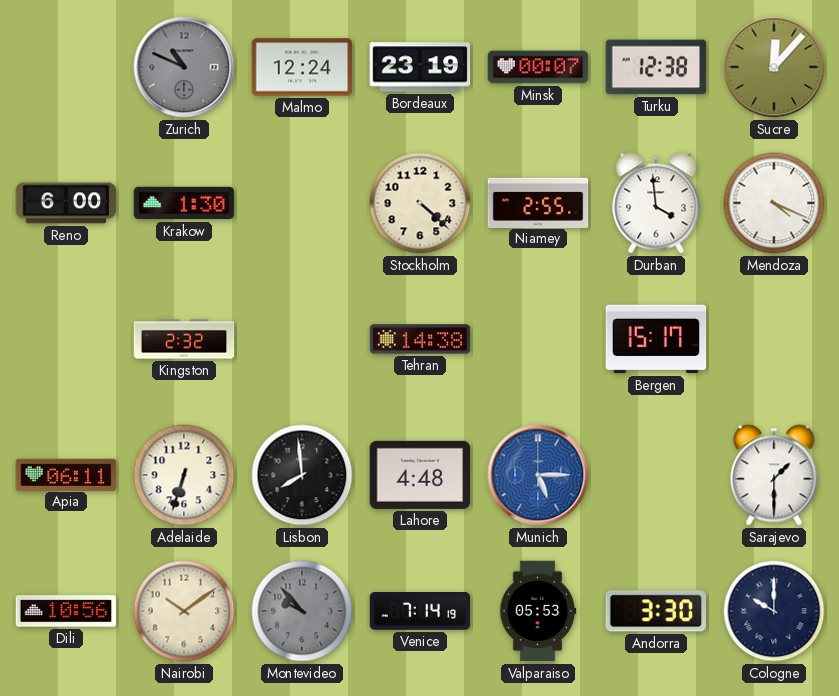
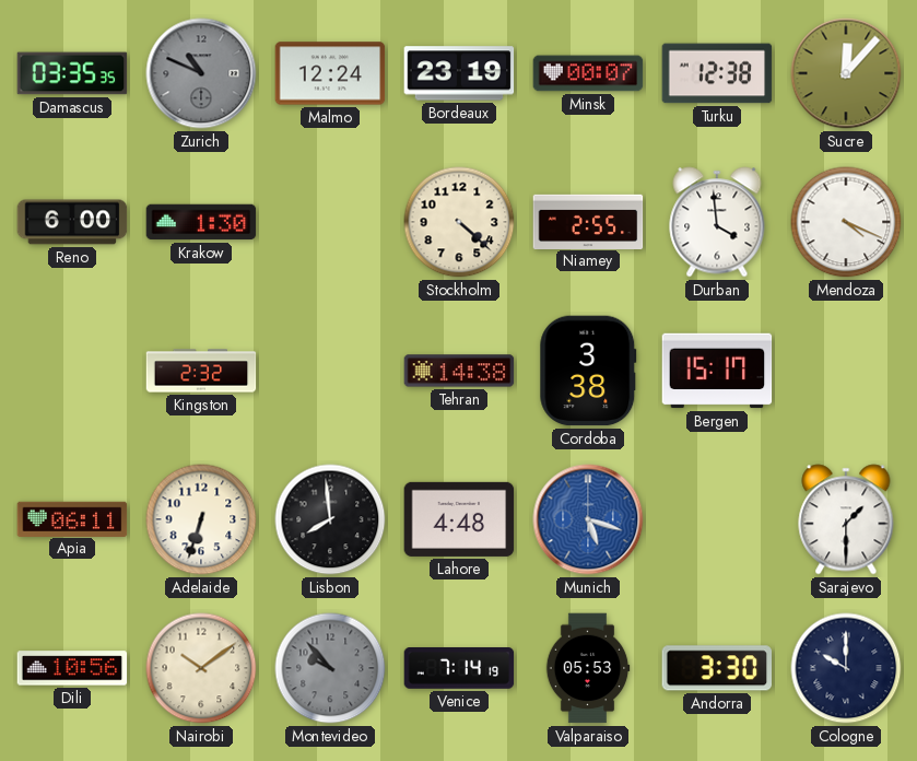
Damascus: none -> 03:35 (72, 73)
Cordoba: none -> 3:38 (588, 371)
Munich: 5:15 -> 5:18 (588, 519)
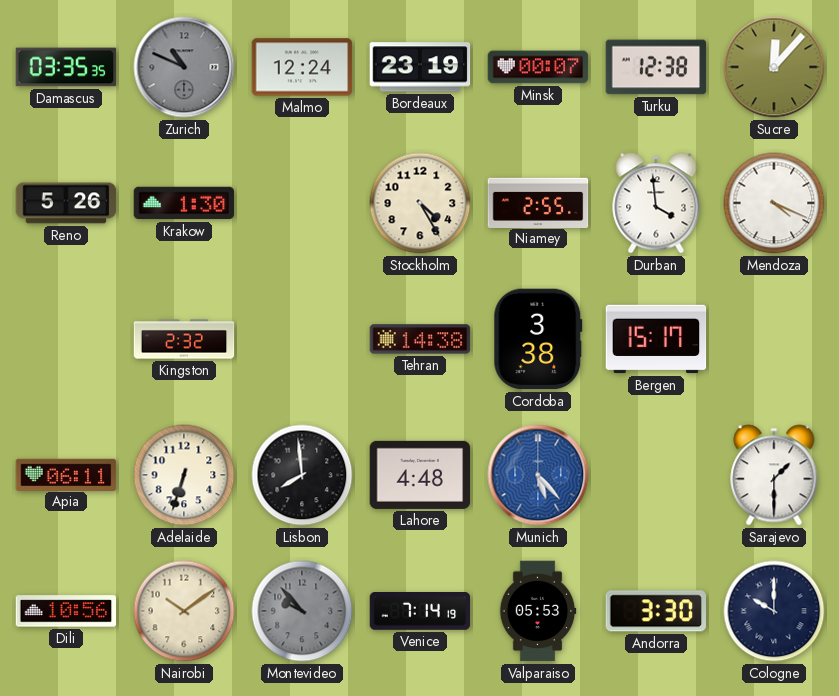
Reno: 6:00 -> 5:26 (66, 203)
Stockholm: 4:22 -> 4:25 (420, 203)
Munich: 5:18 -> 5:23 (538, 475)
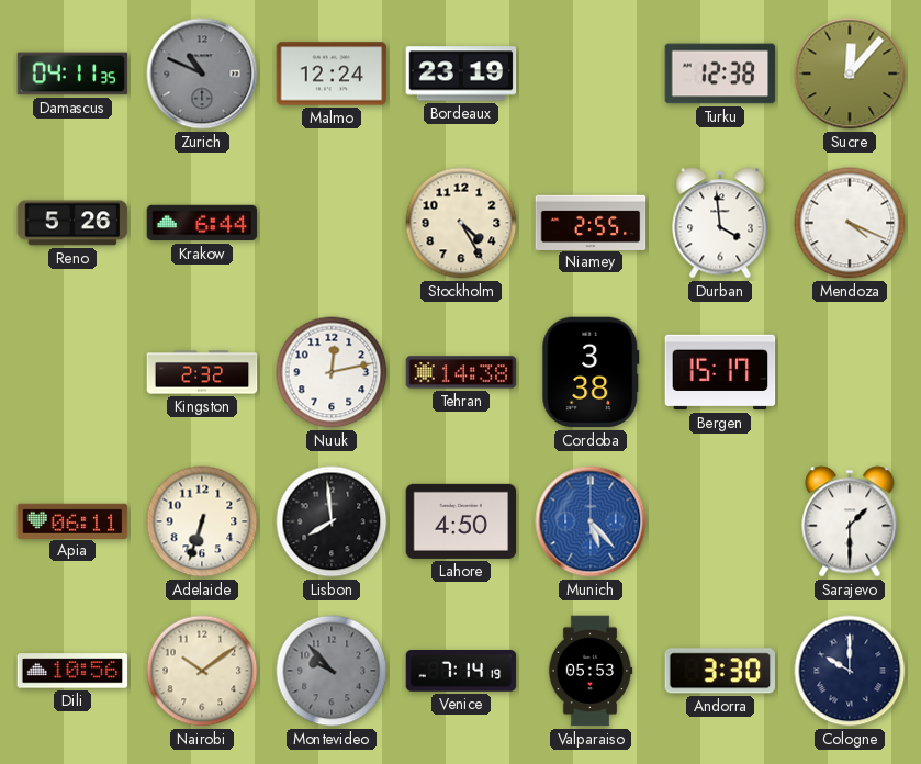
Damascus: 03:35 -> 04:11 (72, 74)
Minsk: 00:07 -> none (538, 67)
Krakow: 1:30 -> 6:44 (202, 223)
Nuuk: none -> 12:13 (332, 372)
Lahore: 4:48 -> 4:50 (461, 521)
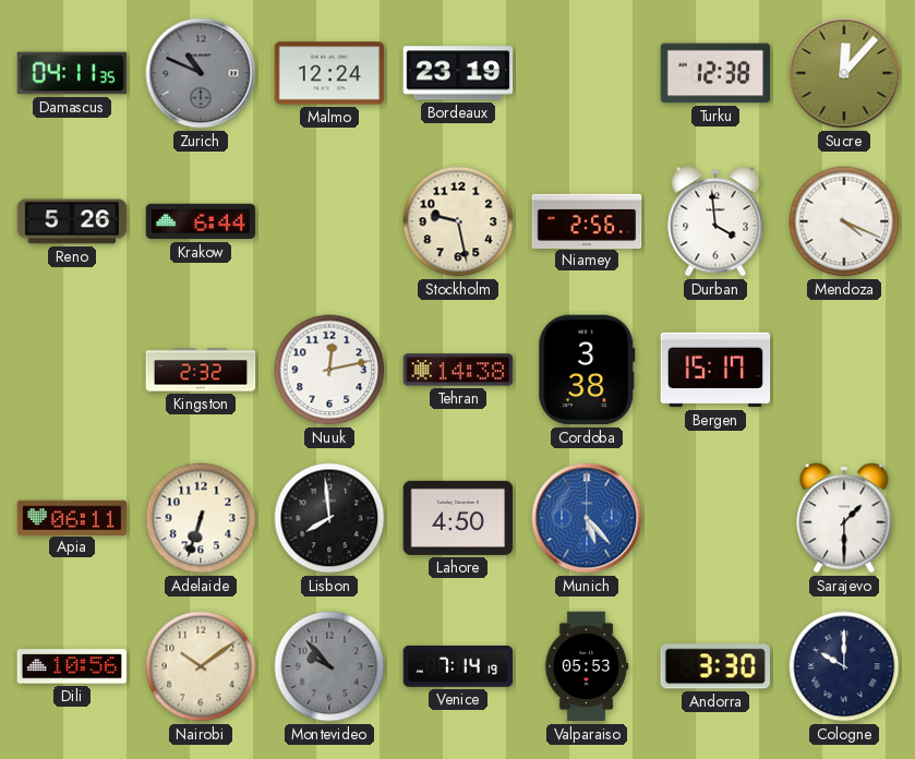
Stockholm: 4:25 -> 9:28 (458, 221)
Niamey: 2:55 -> 2:56 (587, 220)
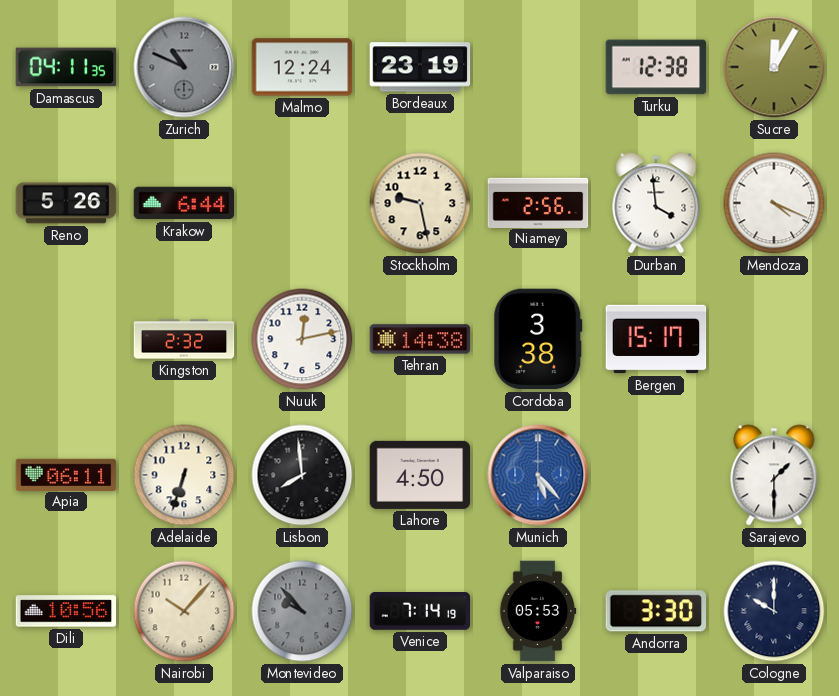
Sucre: 12:07 -> 12:05 (774, 67)
Nairobi: 10:09 -> 10:07 (184, 611)
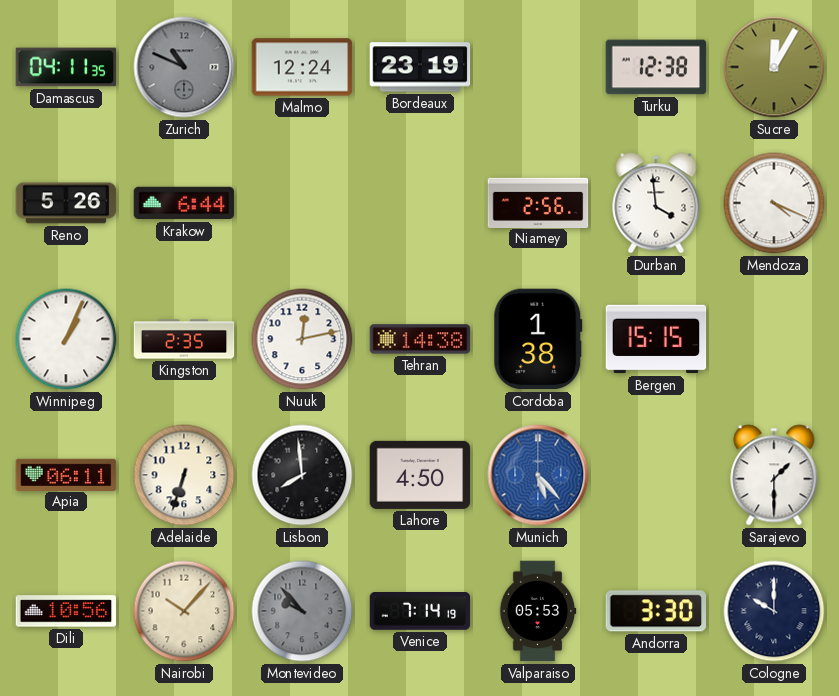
Stockholm: 9:28 -> none (420, 203)
Winnipeg: none -> 1:04 (66, 339)
Kingston: 2:32 -> 2:35 (184, 339)
Cordoba: 3:38 -> 1:38 (538, 339)
Bergen: 15:17 -> 15:15 (656, 339)
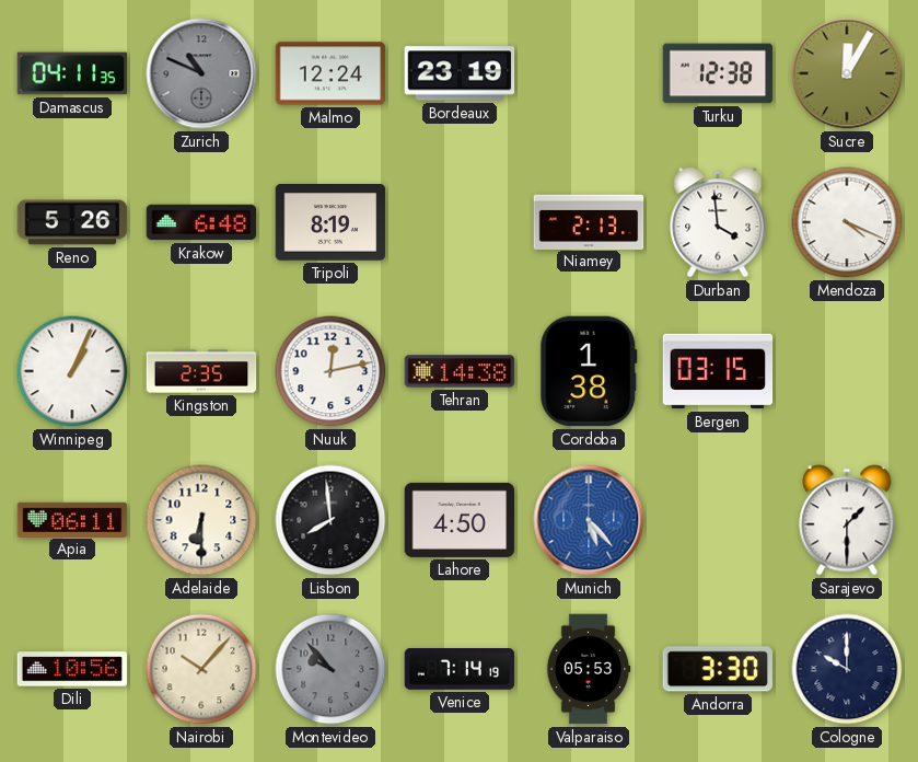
Krakow: 6:44 -> 6:48 (201, 222)
Tripoli: none -> 8:19 (330, 223)
Niamey: 2:56 -> 2:13 (589, 221)
Bergen: 15:15 -> 03:15 (718, 371)
Adelaide: 6:33 -> 6:30 (201, 520)
